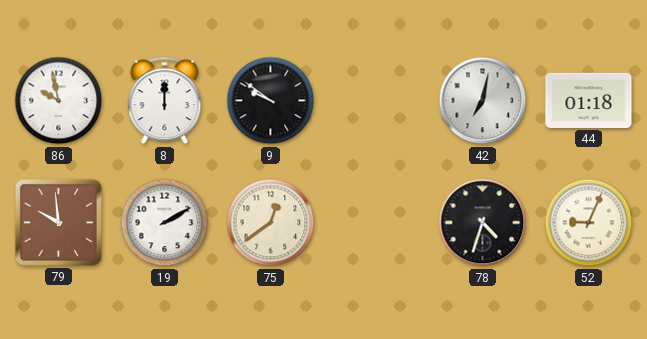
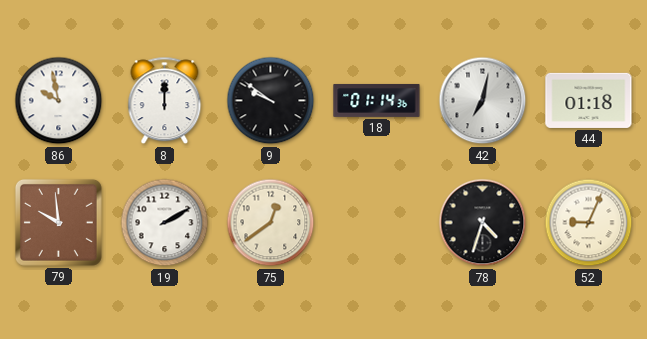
18: none -> 01:14 (377, 100)
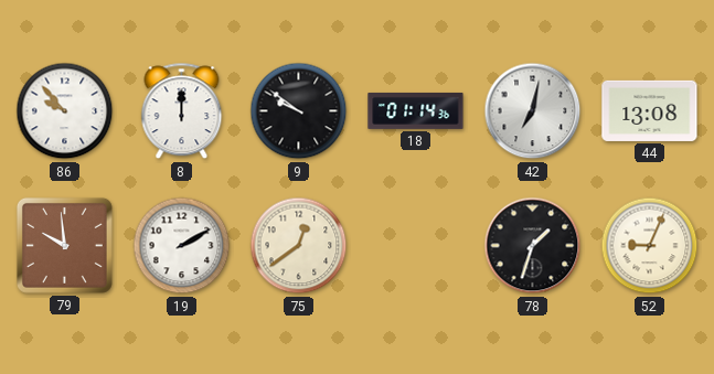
86: 9:58 -> 9:53 (65, 111)
44: 01:18 -> 13:08 (650, 110)
78: 4:33 -> 1:33 (533, 246)
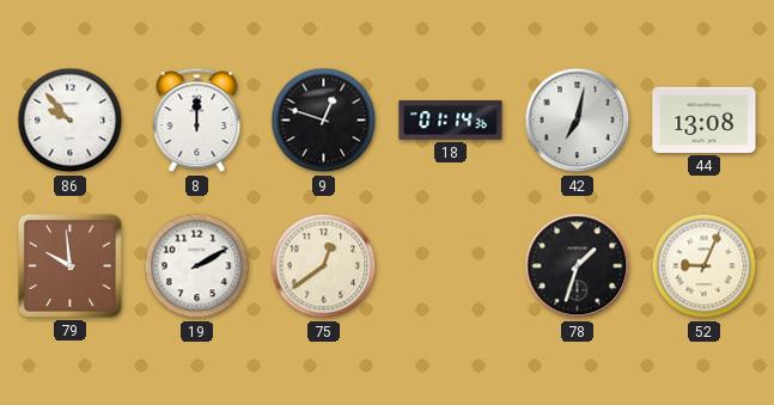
9: 9:51 -> 12:48 (324, 121)
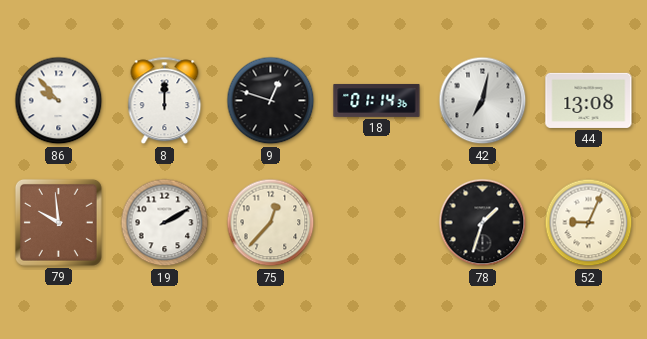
75: 12:39 -> 12:37 (271, 223)
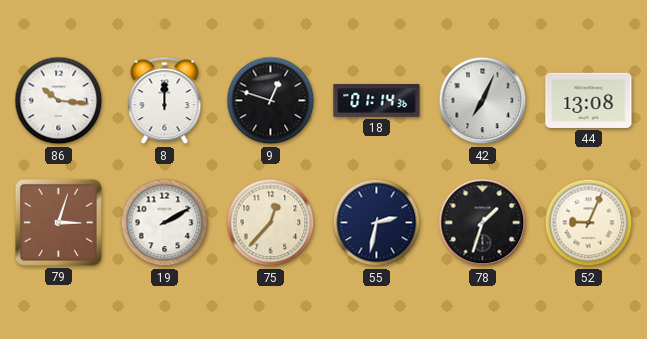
86: 9:53 -> 10:16 (59, 101)
42: 7:02 -> 7:04 (483, 101)
79: 9:59 -> 3:03 (58, 222)
55: none -> 2:32 (377, 223)
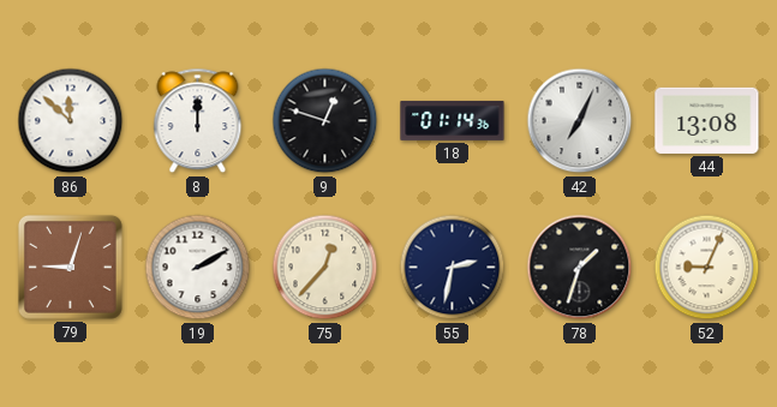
86: 10:16 -> 11:52 (71, 121)
79: 3:03 -> 9:03 (70, 267)
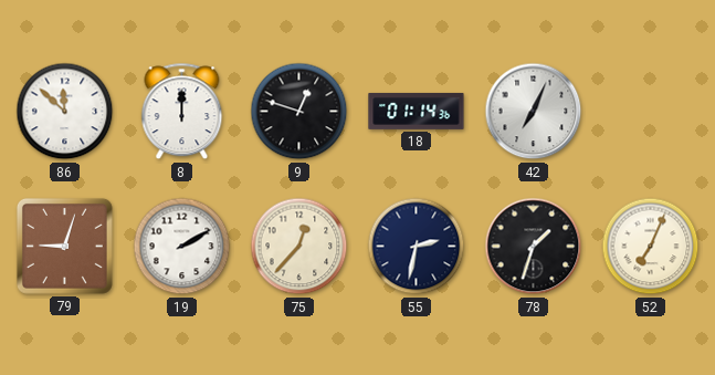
44: 13:08 -> none (707, 120)
52: 9:04 -> 7:04 (651, 247)
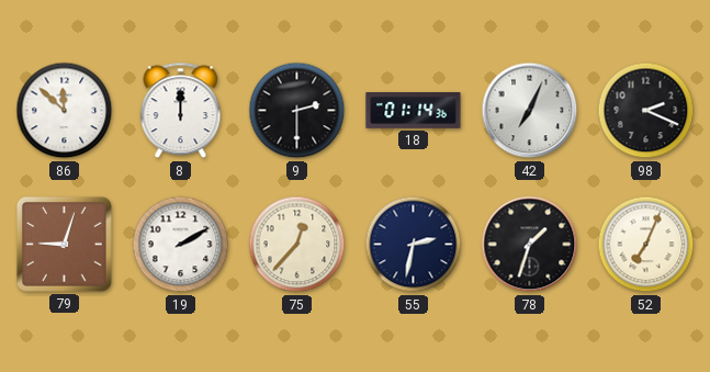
9: 12:48 -> 2:30 (297, 111)
98: none -> 2:19 (646, 111)
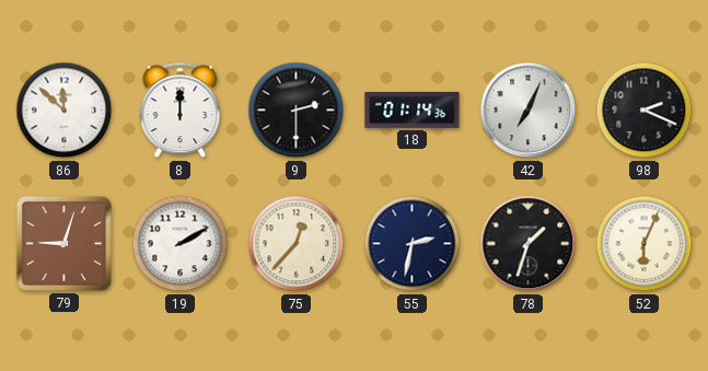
52: 7:04 -> 6:04 (645, 244)
